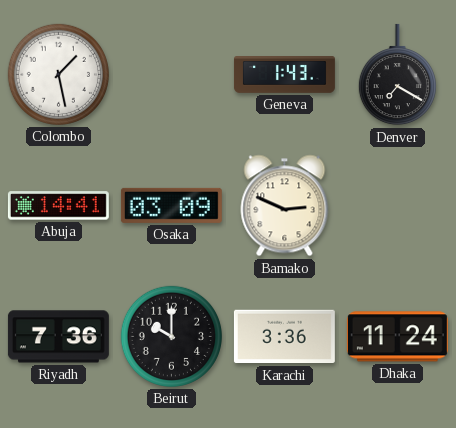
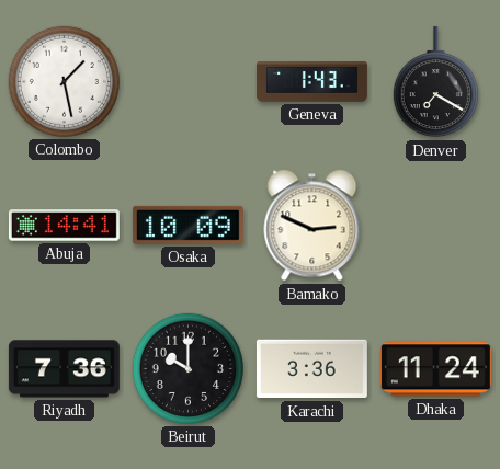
Osaka: 03:09 -> 10:09 (187, 225)
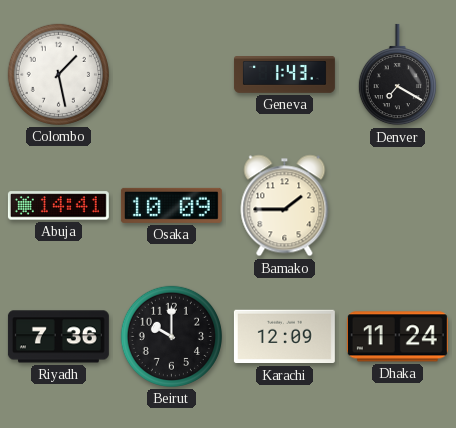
Bamako: 2:49 -> 1:45 (285, 206)
Karachi: 3:36 -> 12:09 (284, 337)
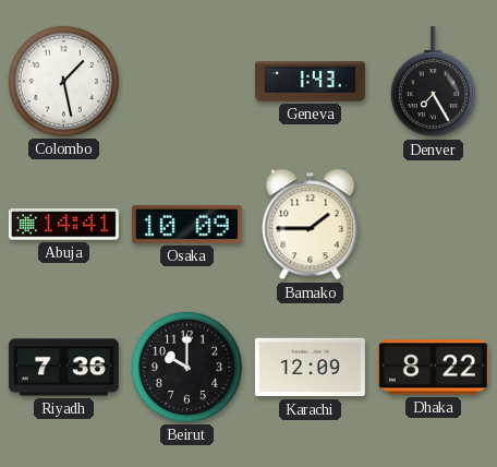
Denver: 7:20 -> 7:25 (433, 82)
Dhaka: 11:24 -> 8:22 (433, 368)
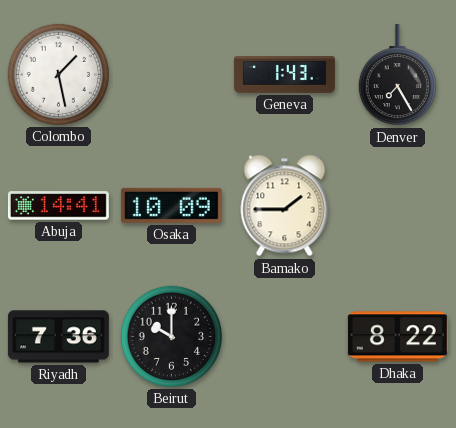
Karachi: 12:09 -> none (310, 368)
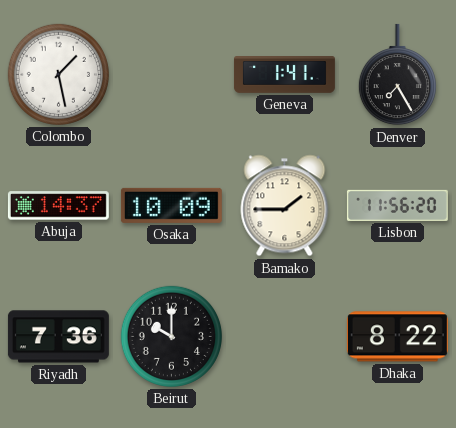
Geneva: 1:43 -> 1:41 (284, 75)
Abuja: 14:41 -> 14:37 (58, 206)
Lisbon: none -> 11:56 (397, 205)
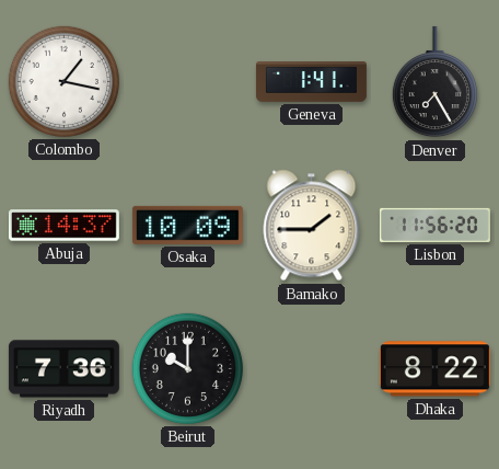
Colombo: 1:28 -> 1:17 (63, 81)
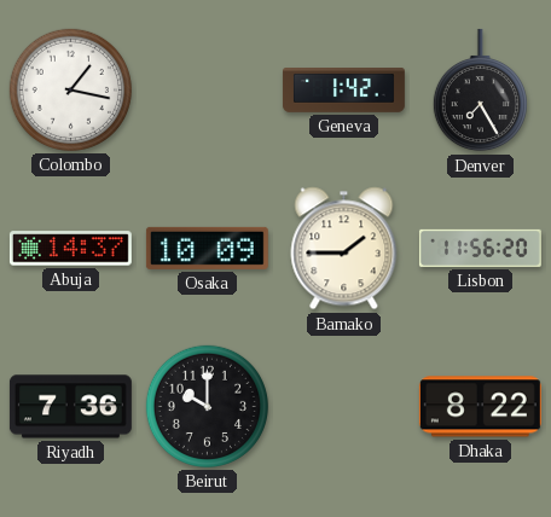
Geneva: 1:41 -> 1:42 (343, 91)
